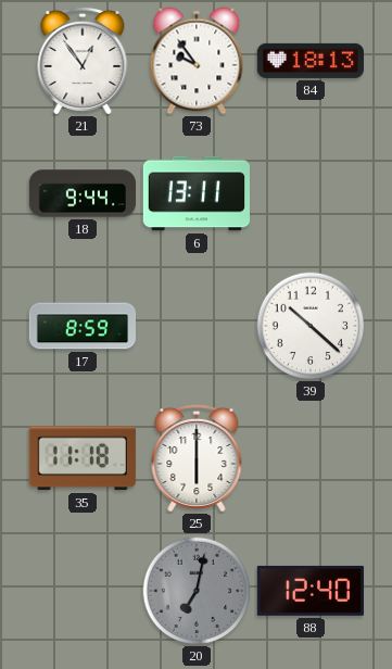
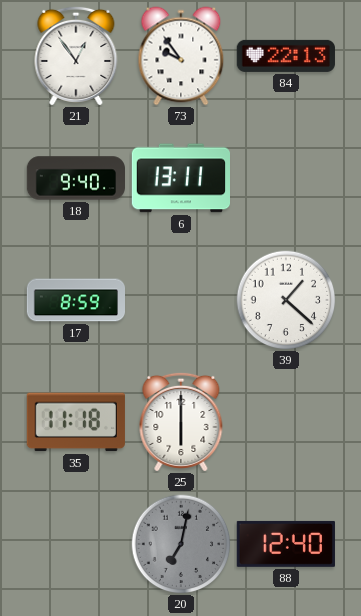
84: 18:13 -> 22:13 (286, 56)
18: 9:44 -> 9:40 (75, 178)
39: 10:22 -> 1:22 (286, 300)
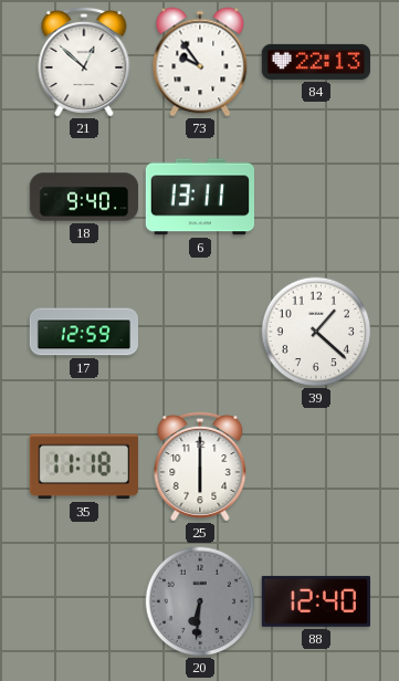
21: 12:54 -> 12:52 (84, 62)
17: 8:59 -> 12:59 (83, 332)
20: 7:02 -> 6:31 (200, 601)
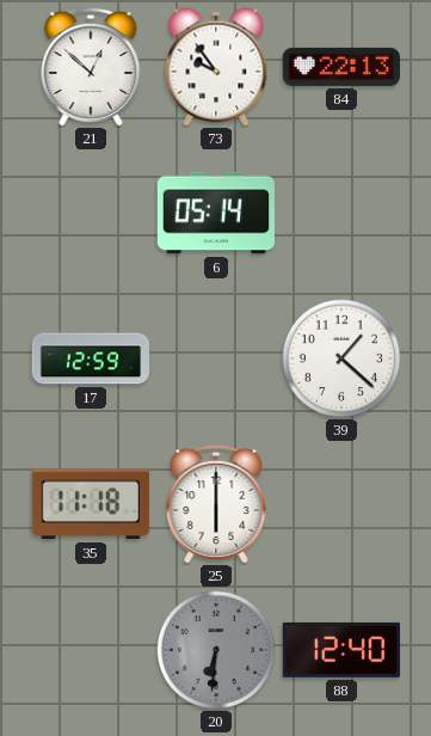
18: 9:40 -> none (83, 197)
6: 13:11 -> 05:14 (215, 213)
